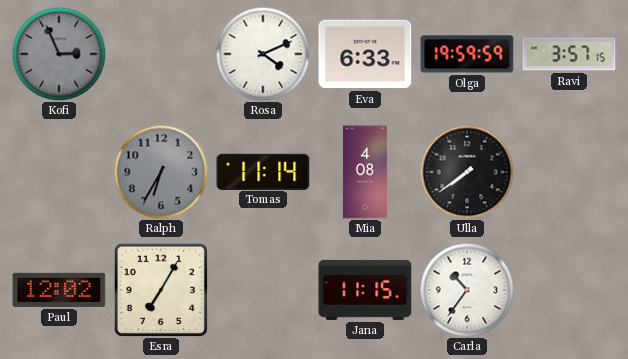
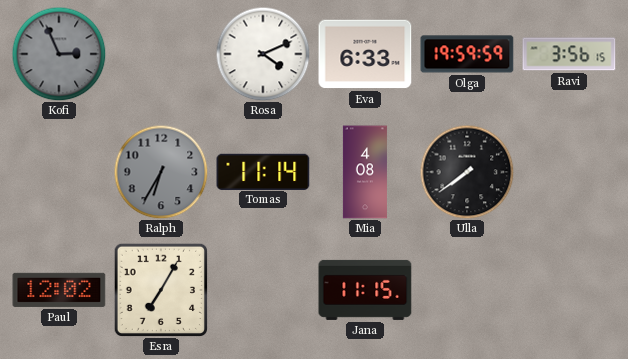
Ravi: 3:57 -> 3:56 (569, 54)
Carla: 10:36 -> none (467, 290)
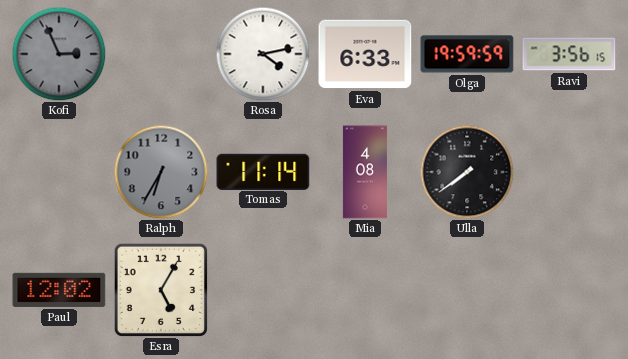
Rosa: 4:11 -> 4:13 (263, 54)
Esra: 7:05 -> 5:05 (160, 289)
Jana: 11:15 -> none (365, 290)
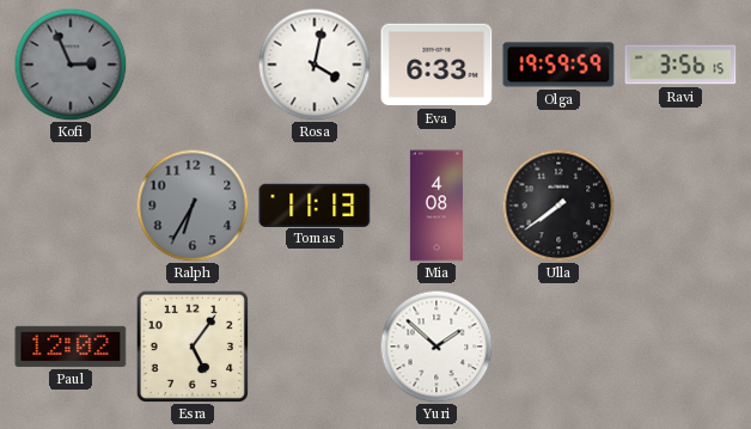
Rosa: 4:13 -> 4:02 (315, 65)
Tomas: 11:14 -> 11:13 (315, 204)
Esra: 5:05 -> 5:06 (191, 345)
Yuri: none -> 1:52 (436, 347)
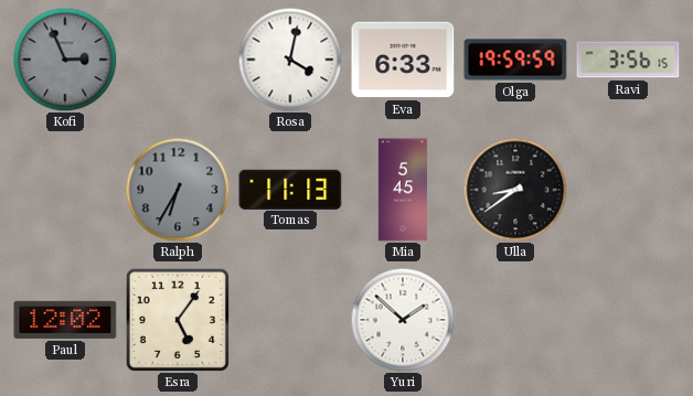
Mia: 4:08 -> 5:45 (403, 190)
Ulla: 7:39 -> 8:39 (515, 190)
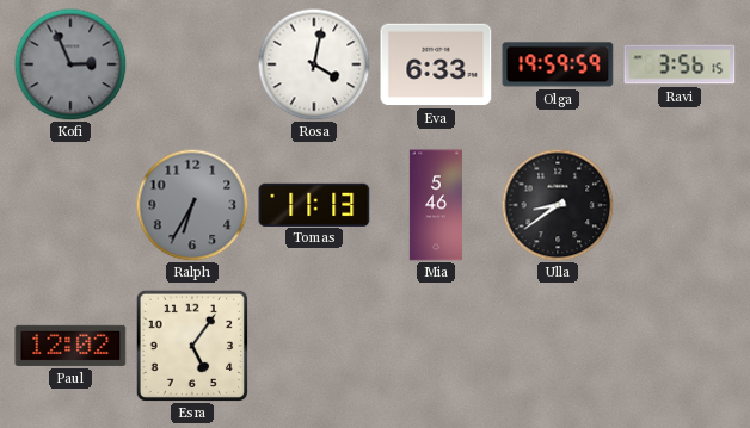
Mia: 5:45 -> 5:46 (436, 205)
Yuri: 1:52 -> none (403, 320)
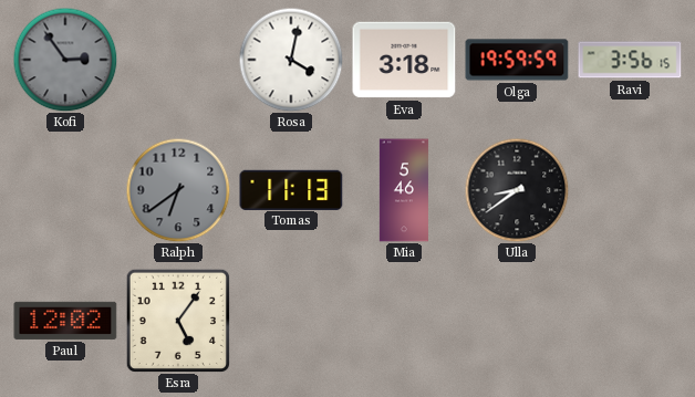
Kofi: 2:56 -> 2:54 (65, 60)
Eva: 6:33 -> 3:18 (404, 60)
Ralph: 6:35 -> 6:39 (178, 190)
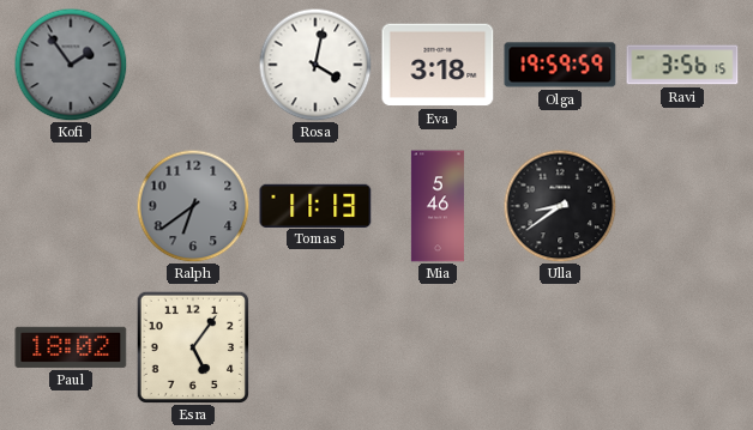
Kofi: 2:54 -> 1:54 (71, 65)
Paul: 12:02 -> 18:02 (71, 347)
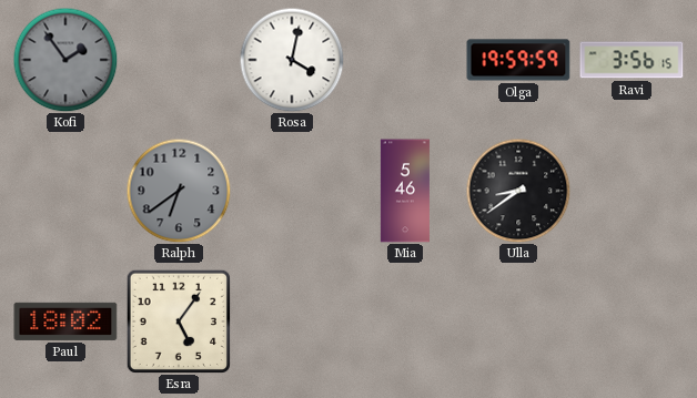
Eva: 3:18 -> none (438, 65)
Tomas: 11:13 -> none (315, 205)
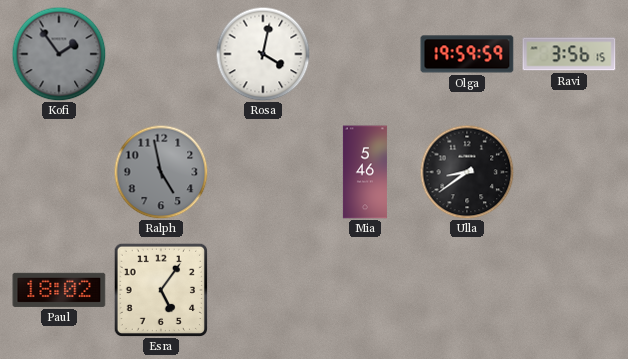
Ralph: 6:39 -> 4:58 (161, 172)
